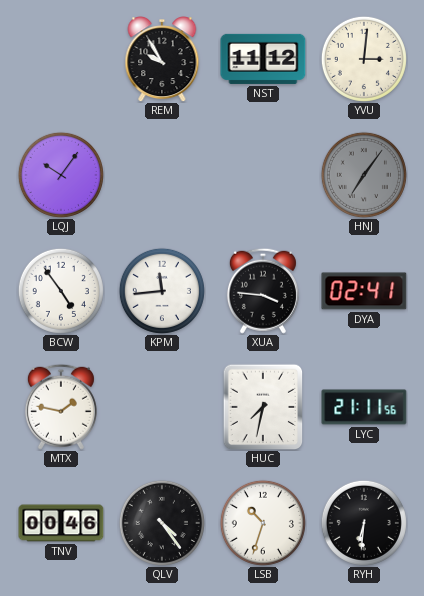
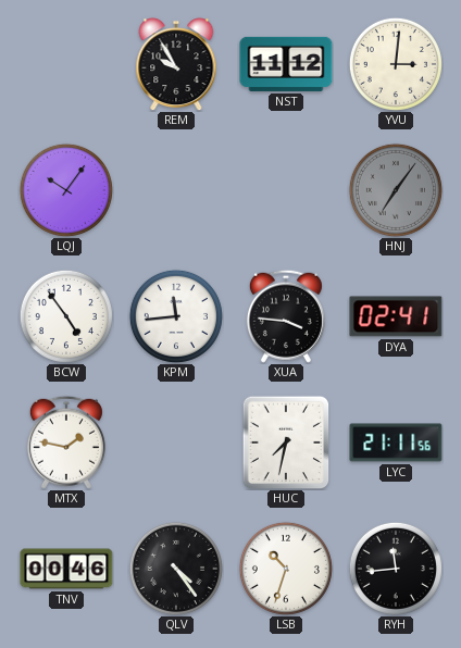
RYH: 6:31 -> 11:44 (396, 569)
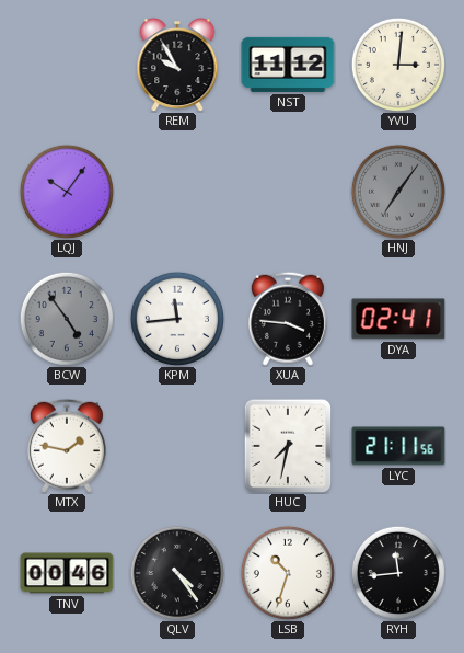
BCW dial: white -> grey (67, 319)
